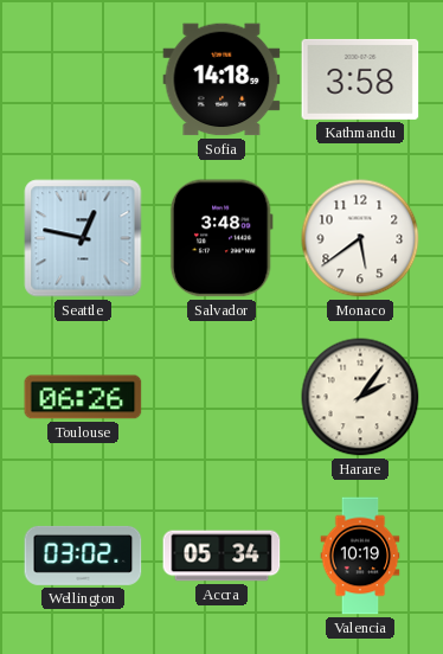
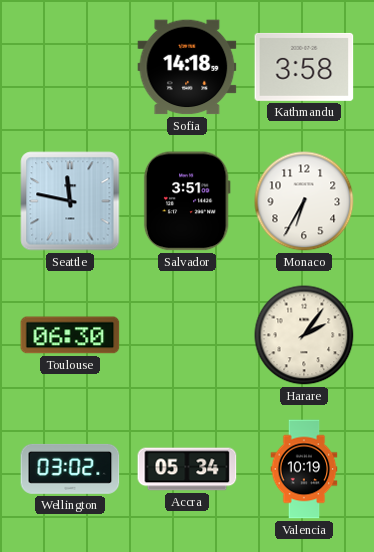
Seattle: 12:47 -> 11:47 (70, 201)
Salvador: 3:48 -> 3:51 (187, 201)
Monaco: 5:39 -> 6:35 (304, 201)
Toulouse: 06:26 -> 06:30 (70, 335)
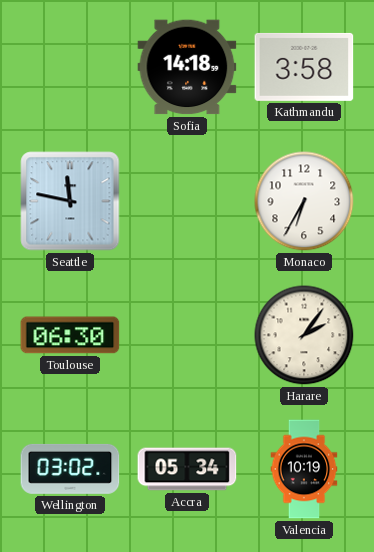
Salvador: 3:51 -> none (187, 201)
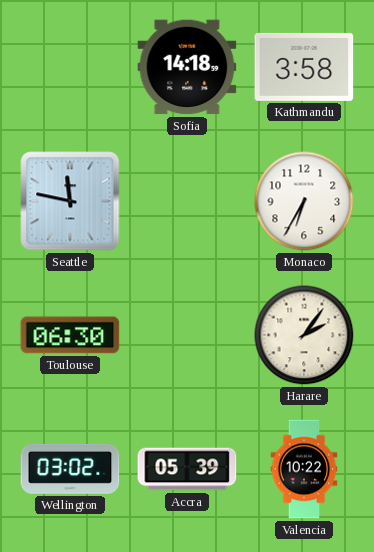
Accra: 05:34 -> 05:39 (187, 469)
Valencia: 10:19 -> 10:22 (304, 469)
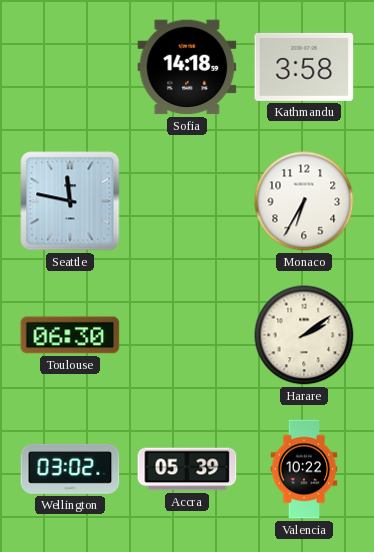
Harare: 2:06 -> 2:09 (304, 335)
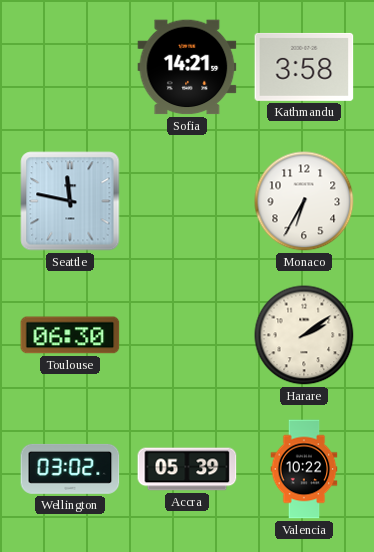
Sofia: 14:18 -> 14:21 (187, 67)
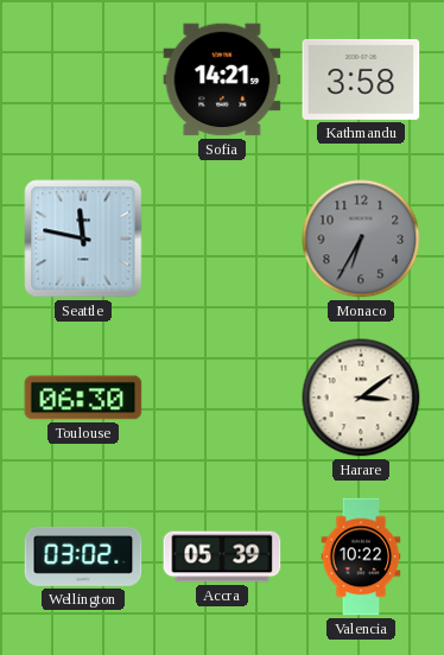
Monaco dial: white -> grey (361, 239)
Harare: 2:09 -> 3:09 (361, 398)
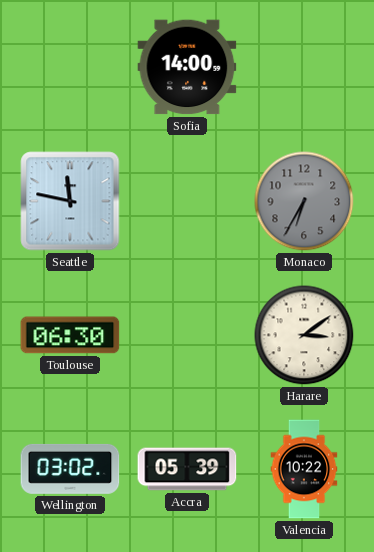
Sofia: 14:21 -> 14:00 (187, 67)
Kathmandu: 3:58 -> none (361, 80)
